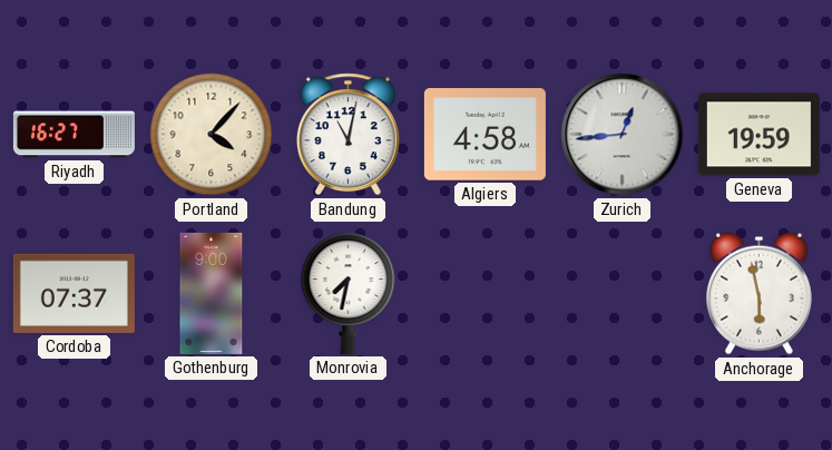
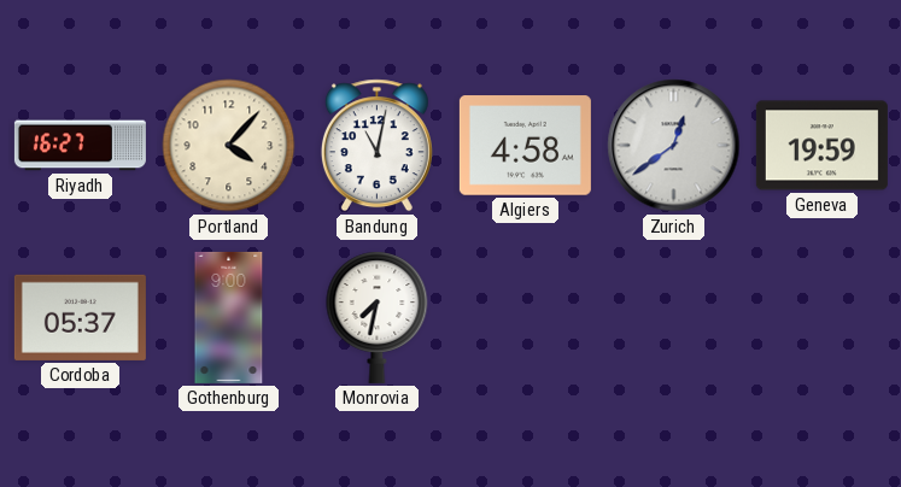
Zurich: 12:44 -> 12:39 (674, 146)
Cordoba: 07:37 -> 05:37 (80, 317)
Anchorage: 5:58 -> none (758, 294)
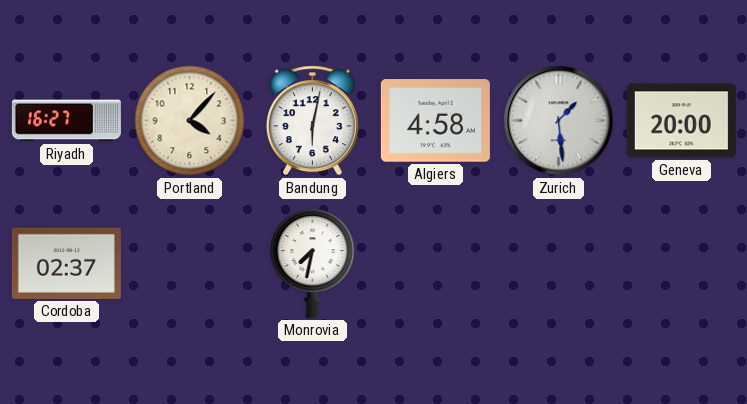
Bandung: 11:02 -> 6:02 (312, 121)
Zurich: 12:39 -> 1:29 (559, 121)
Geneva: 19:59 -> 20:00 (681, 121)
Cordoba: 05:37 -> 02:37 (66, 263)
Gothenburg: 9:00 -> none (229, 317)
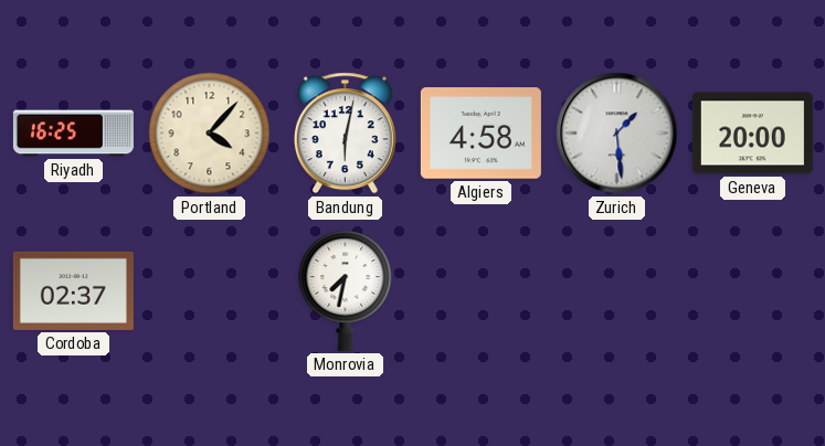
Riyadh: 16:27 -> 16:25 (73, 134)
